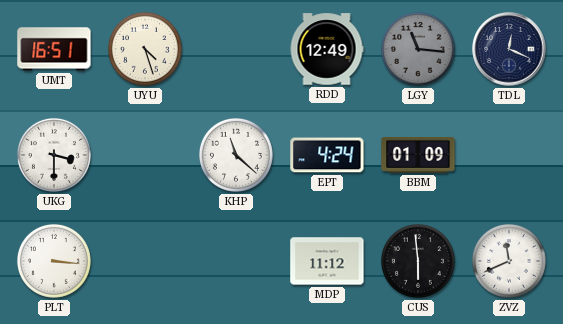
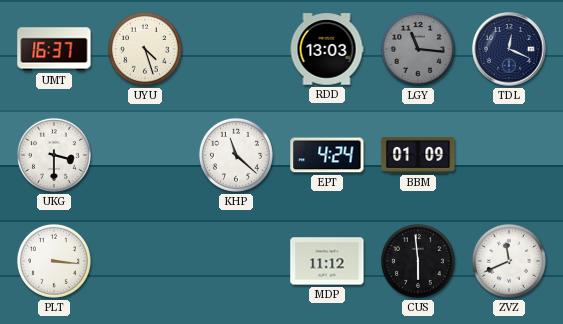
UMT: 16:51 -> 16:37 (54, 49)
RDD: 12:49 -> 13:03 (327, 49)
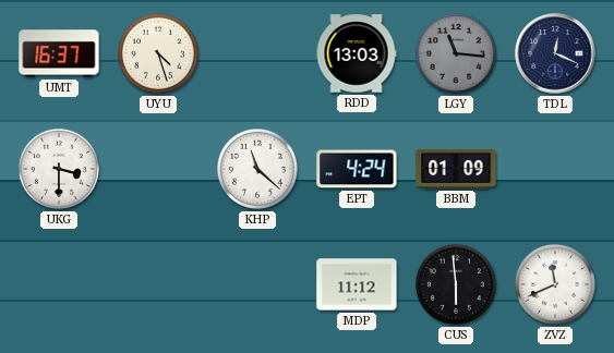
PLT: 3:16 -> none (54, 261)
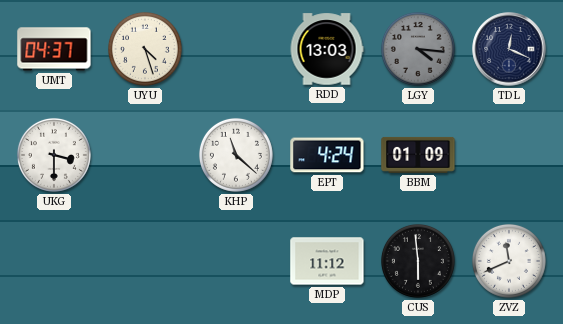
UMT: 16:37 -> 04:37 (54, 49)
LGY: 11:16 -> 4:16 (418, 49)
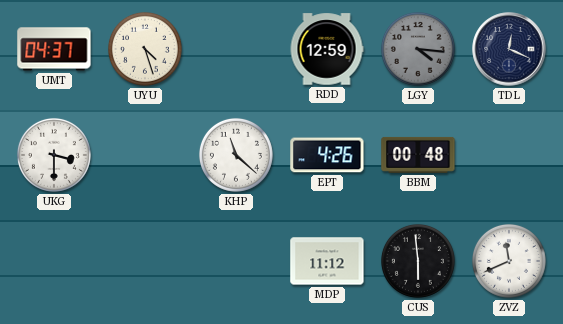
RDD: 13:03 -> 12:59 (327, 49)
EPT: 4:24 -> 4:26 (327, 155)
BBM: 01:09 -> 00:48 (418, 155)
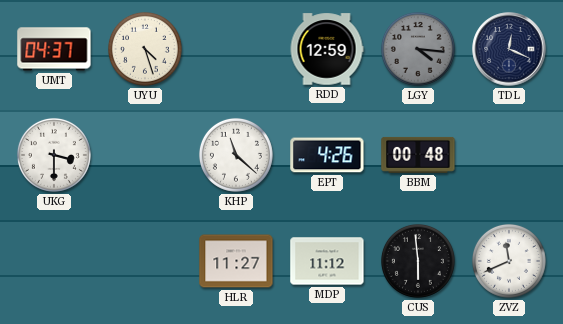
HLR: none -> 11:27 (236, 261)
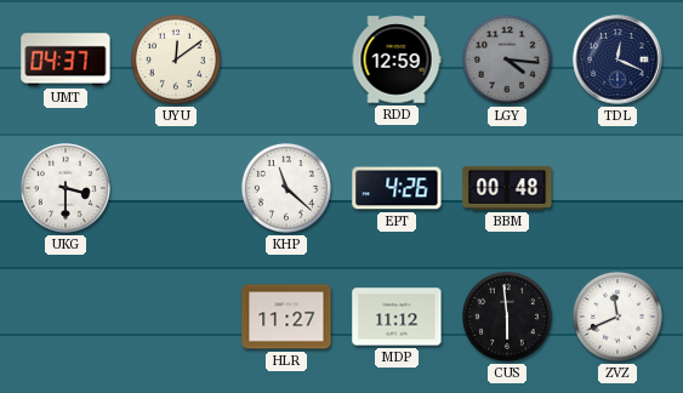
UYU: 4:27 -> 12:09 (176, 59)
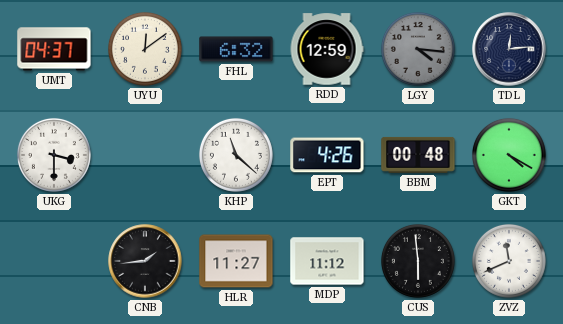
FHL: none -> 6:32 (236, 49)
TDL: 12:19 -> 12:14 (509, 49)
GKT: none -> 4:20 (509, 155)
CNB: none -> 1:44 (145, 261)
